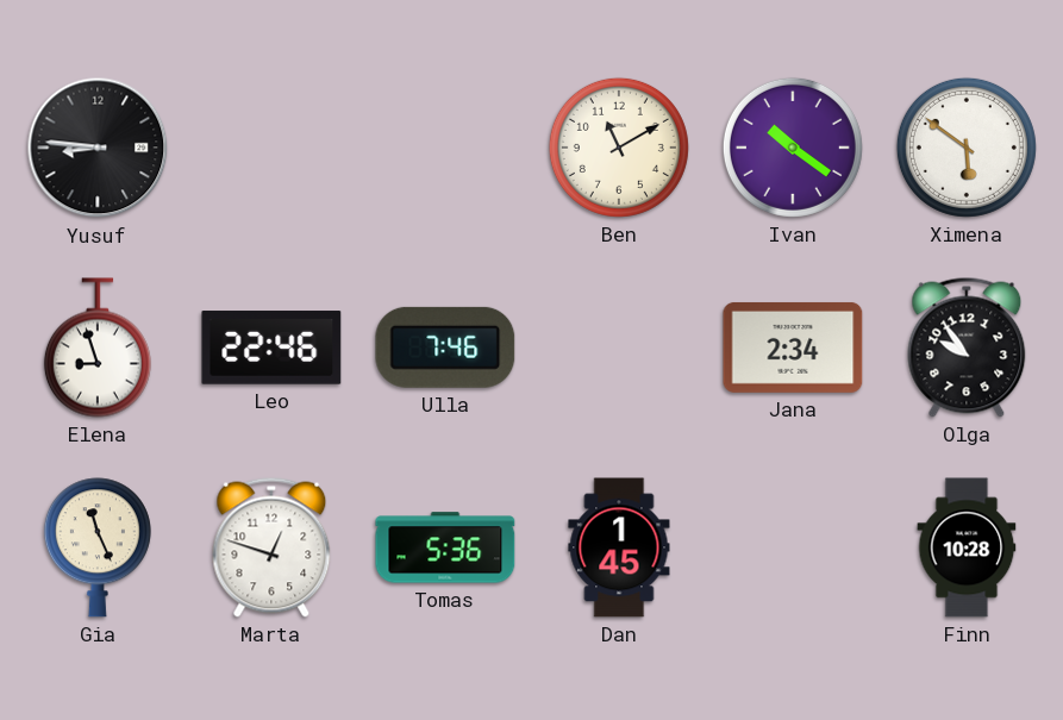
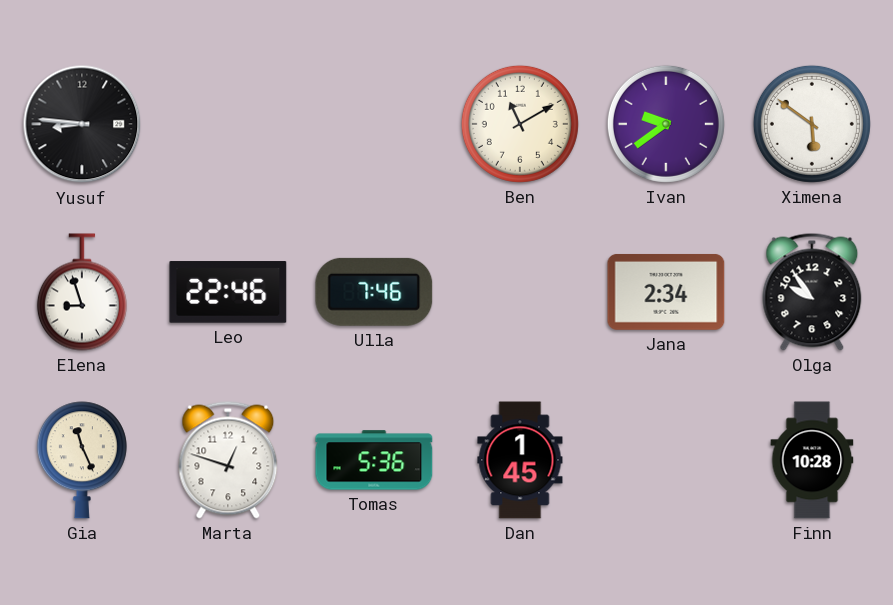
Ivan: 10:21 -> 9:39 (666, 124)
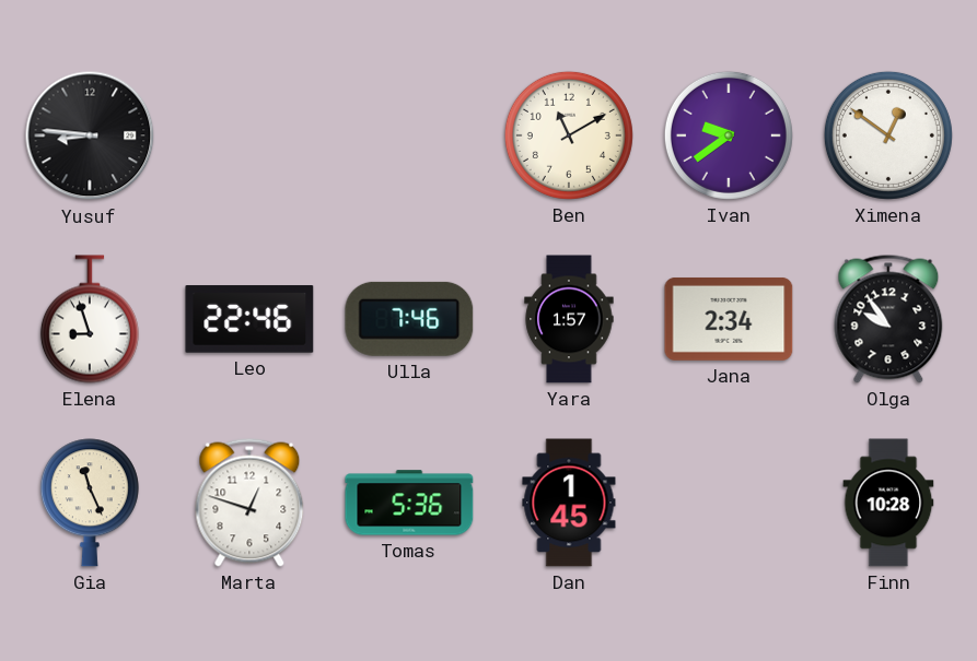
Ximena: 5:51 -> 12:51 (888, 135)
Yara: none -> 1:57 (569, 319)
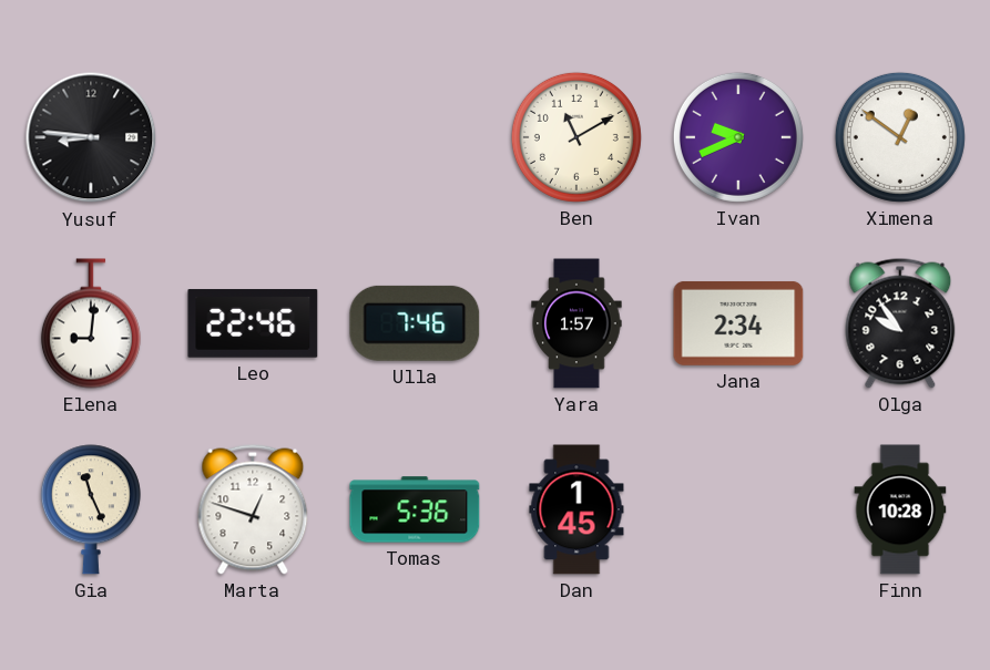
Ivan: 9:39 -> 9:41 (738, 137)
Elena: 8:57 -> 9:01 (91, 323)
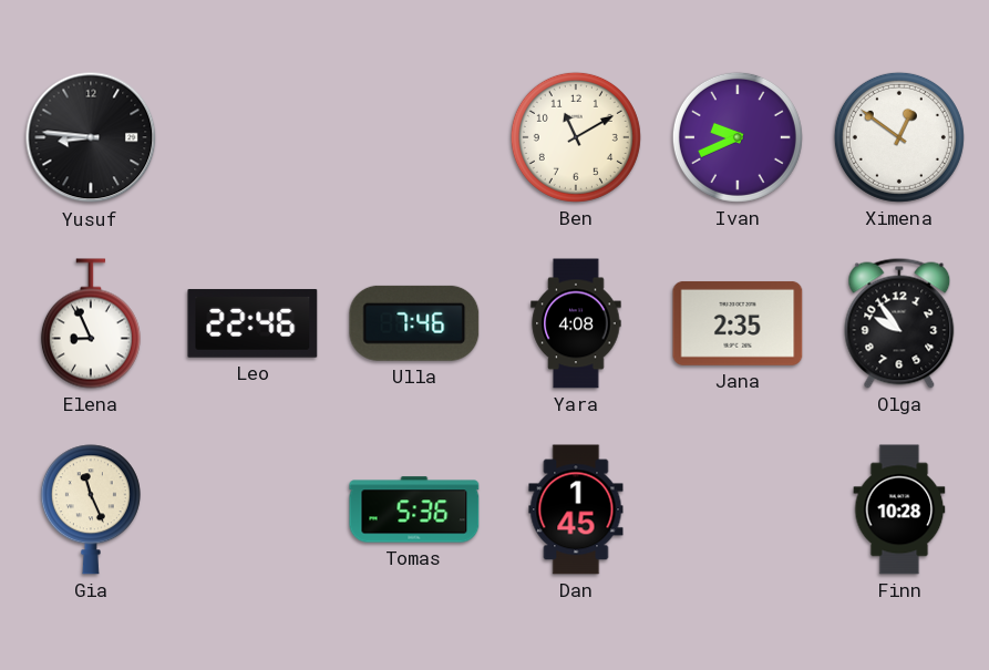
Elena: 9:01 -> 8:56 (91, 323)
Yara: 1:57 -> 4:08 (576, 323)
Jana: 2:34 -> 2:35 (738, 323)
Marta: 12:48 -> none (253, 509)
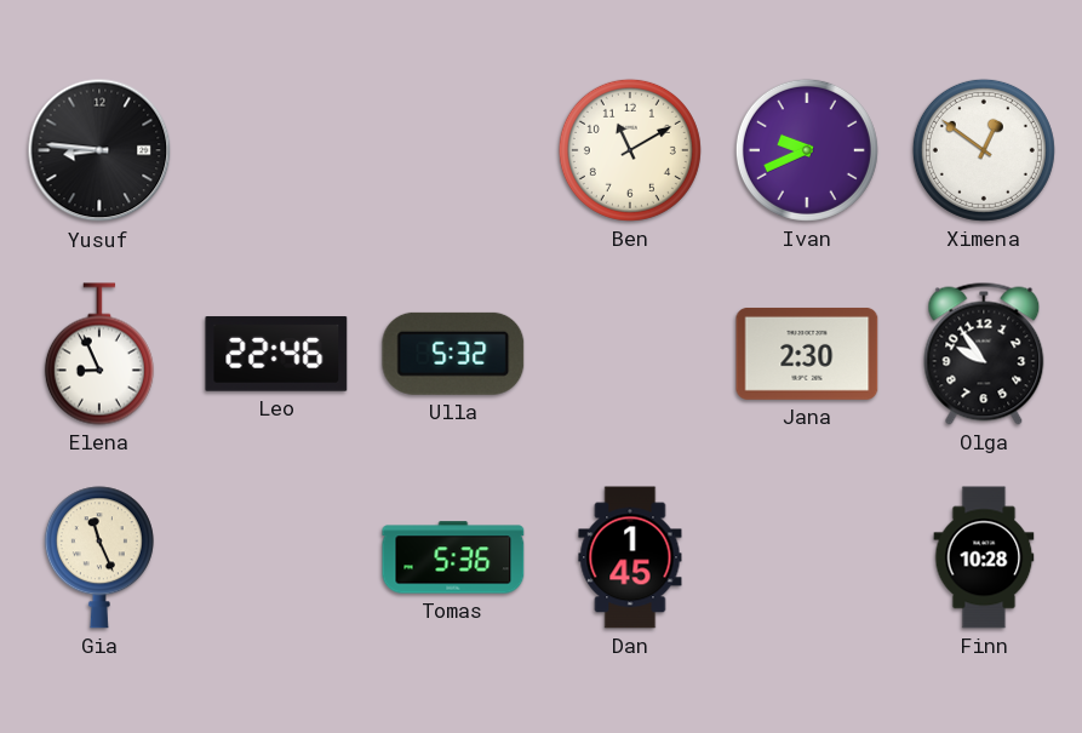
Ulla: 7:46 -> 5:32 (453, 354)
Yara: 4:08 -> none (576, 323)
Jana: 2:35 -> 2:30 (807, 354)
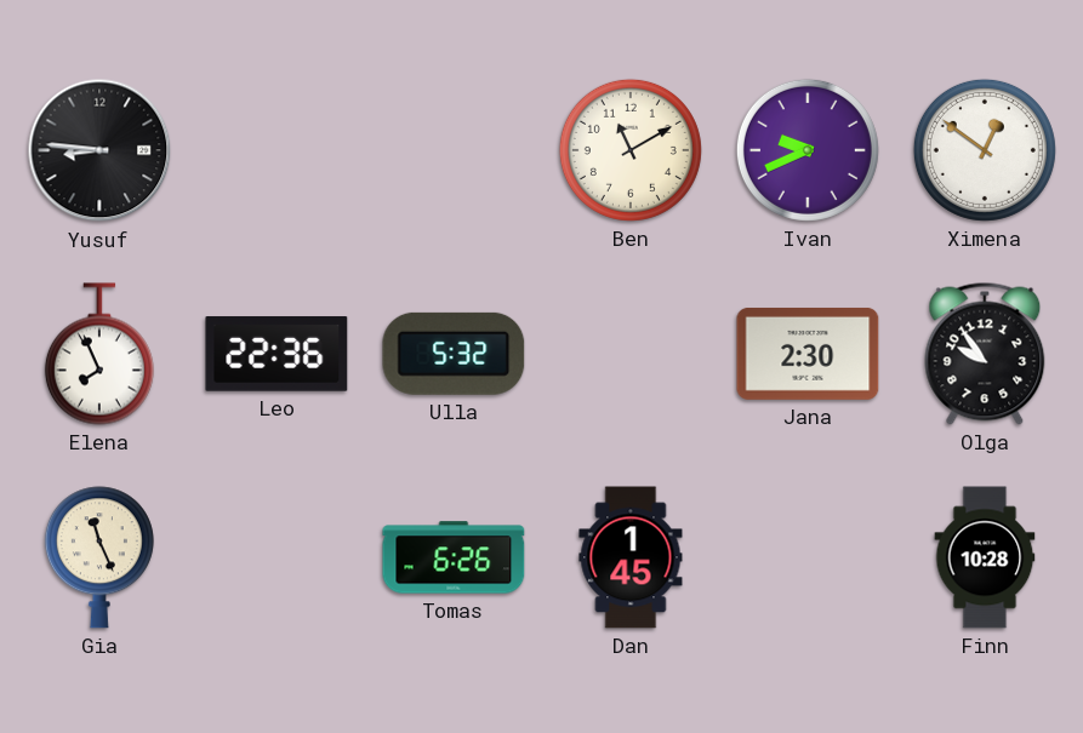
Elena: 8:56 -> 7:56 (99, 354)
Leo: 22:46 -> 22:36 (277, 354)
Tomas: 5:36 -> 6:26 (454, 557)
